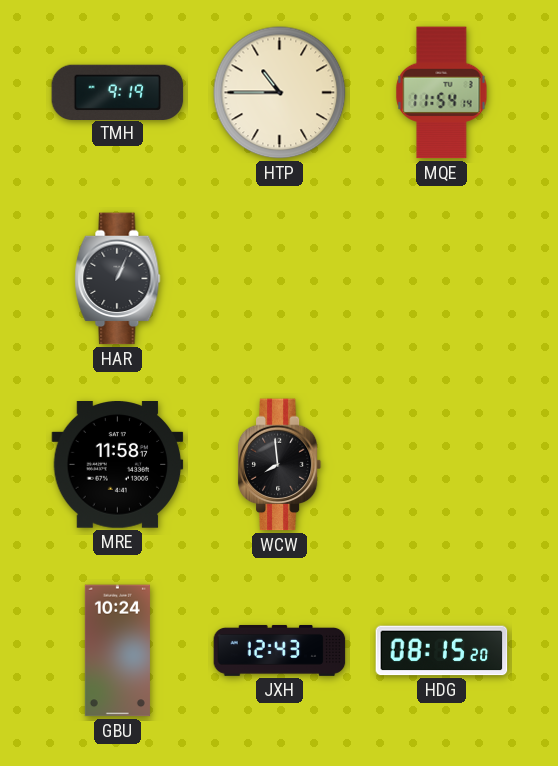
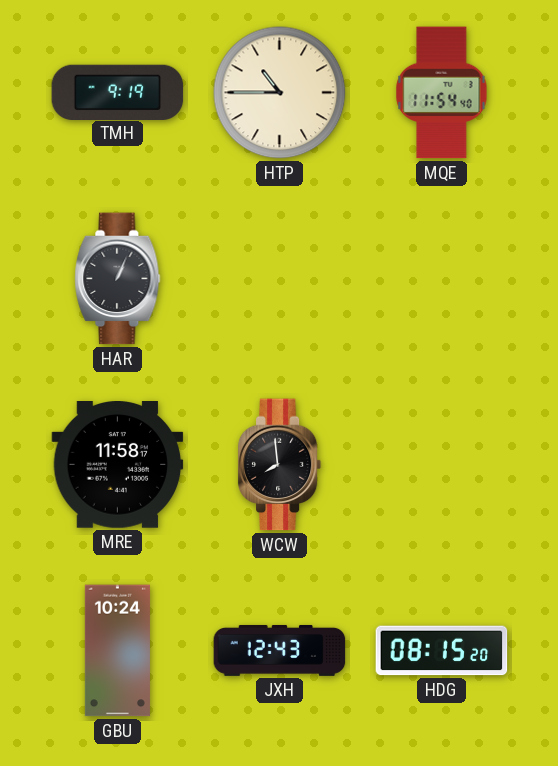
MQE: 11:54:14 -> 11:54:40 (442, 93)
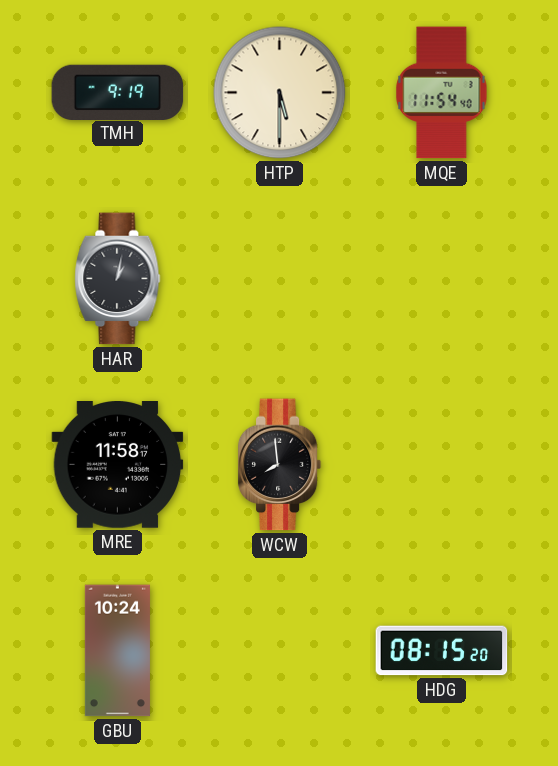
HTP: 10:45 -> 5:30 (280, 93)
HAR: 1:04 -> 1:02 (118, 279)
JXH: 12:43 -> none (280, 650)
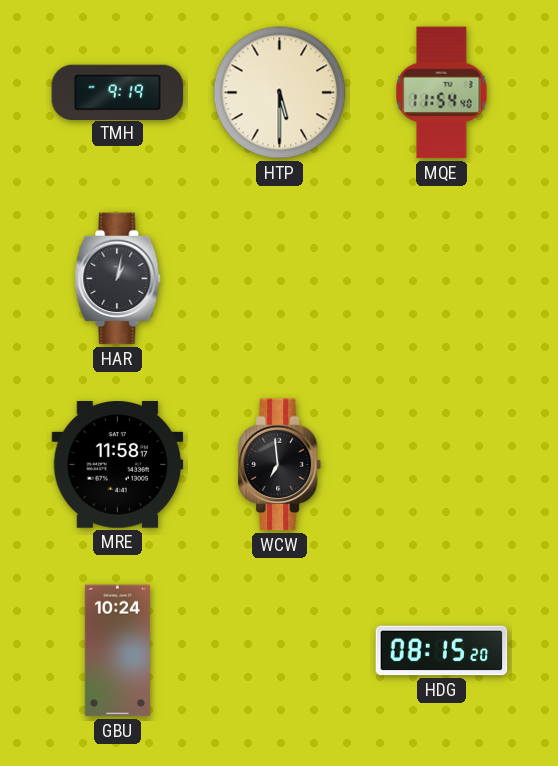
WCW: 7:59 -> 6:59 (280, 465)
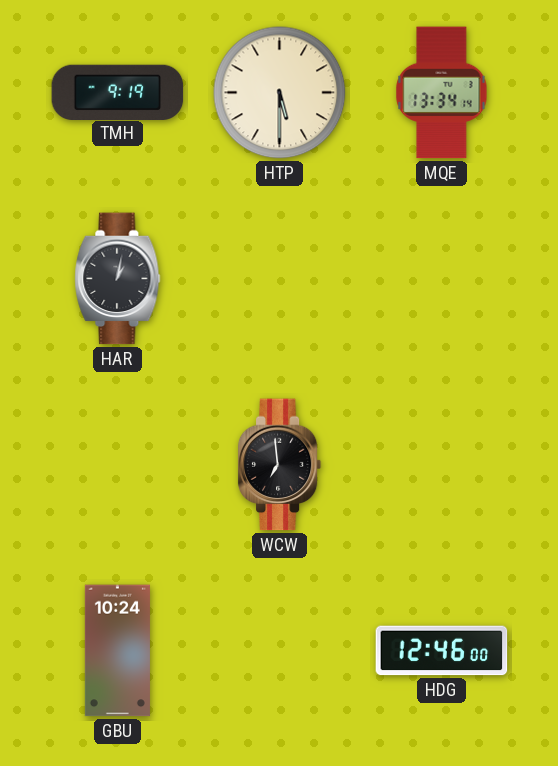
MQE: 11:54 -> 13:34 (442, 93)
MRE: 11:58 -> none (118, 465)
HDG: 08:15 -> 12:46 (442, 651)
